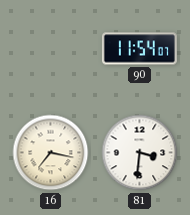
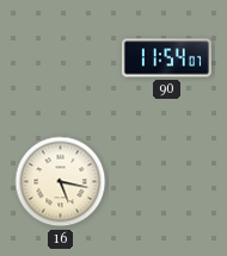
16: 7:17 -> 5:17 (61, 182)
81: 3:31 -> none (140, 153)
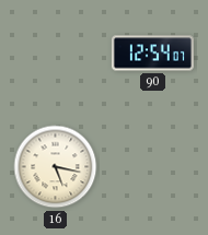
90: 11:54 -> 12:54 (152, 54)
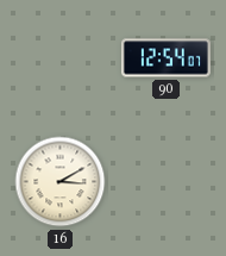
16: 5:17 -> 3:10 (61, 182)
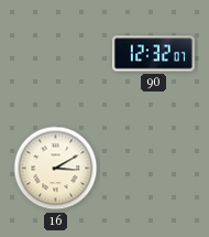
90: 12:54 -> 12:32 (153, 54)
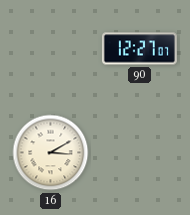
90: 12:32 -> 12:27 (139, 49)
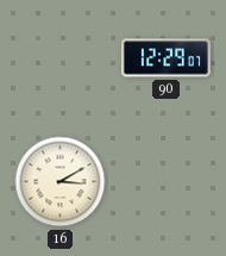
90: 12:27 -> 12:29 (165, 58)
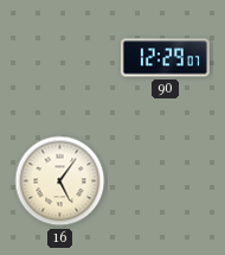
16: 3:10 -> 5:06 (60, 181)
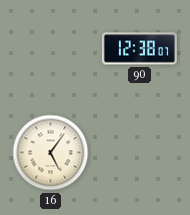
90: 12:29 -> 12:38 (139, 49)
